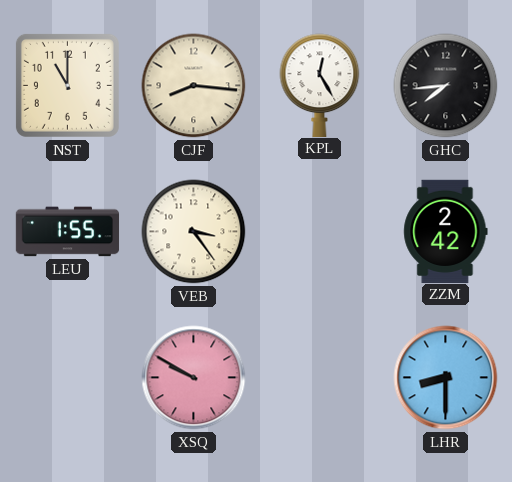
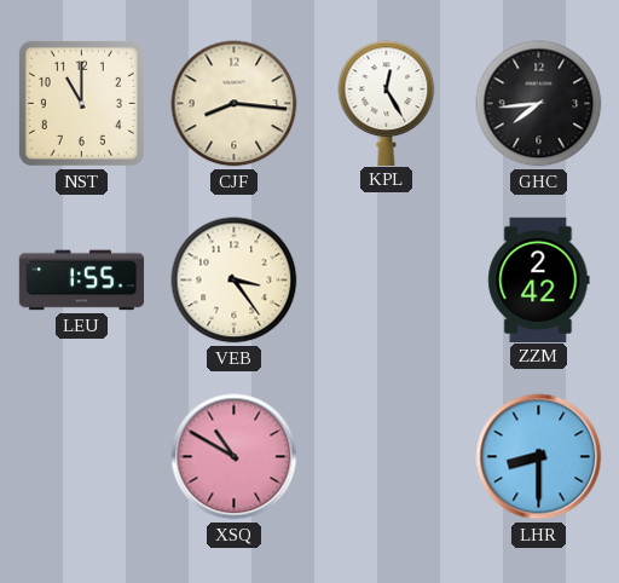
XSQ: 9:50 -> 10:50 (235, 457)
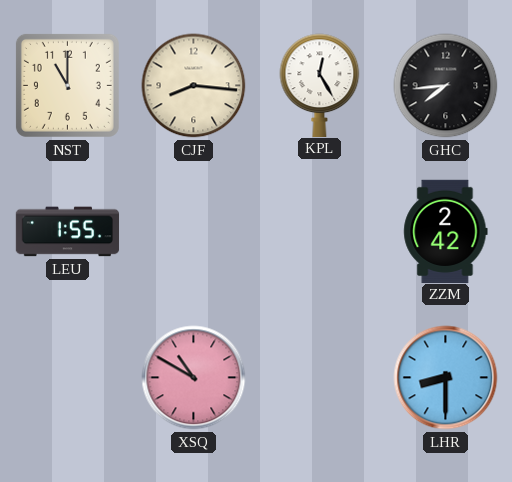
VEB: 3:24 -> none (235, 281)
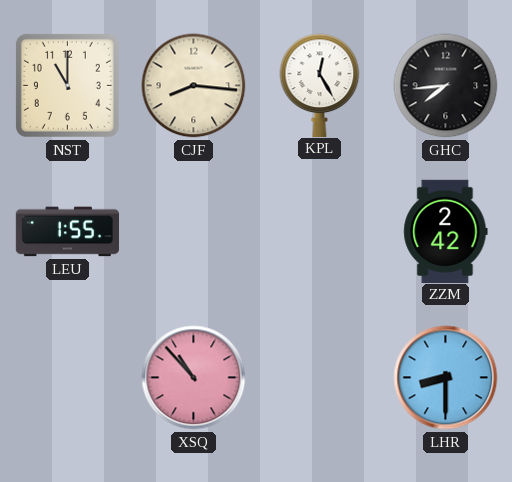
XSQ: 10:50 -> 10:53 (194, 378)
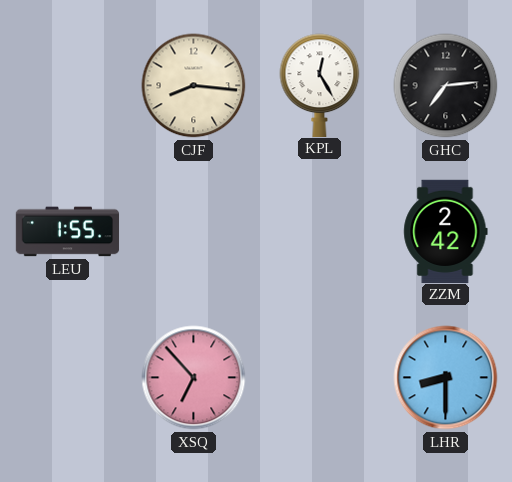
NST: 11:00 -> none (67, 85)
GHC: 7:44 -> 7:14 (446, 86)
XSQ: 10:53 -> 6:53 (194, 378)
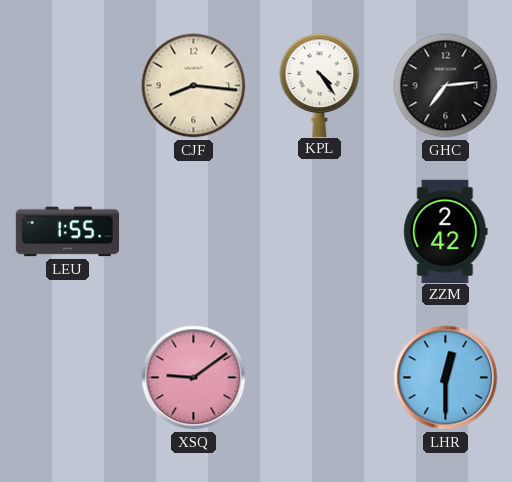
KPL: 12:25 -> 4:24 (320, 85)
XSQ: 6:53 -> 9:09 (194, 378)
LHR: 8:30 -> 12:30 (446, 378)
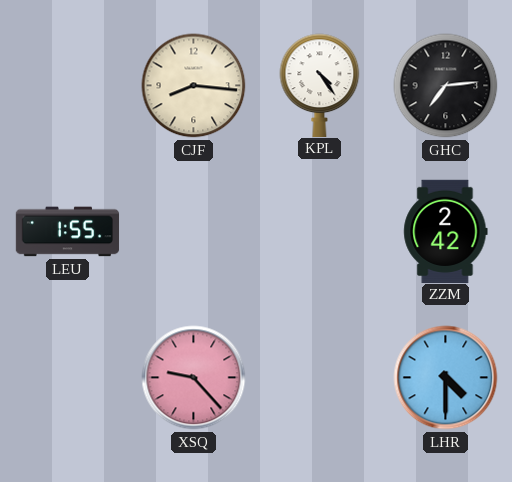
XSQ: 9:09 -> 9:23 (194, 378)
LHR: 12:30 -> 4:30 (446, 378)
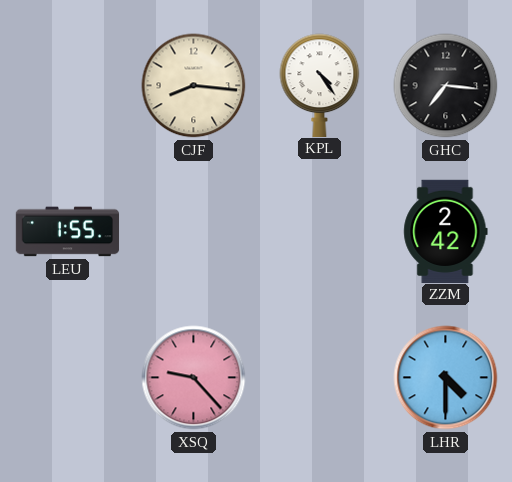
GHC: 7:14 -> 7:16 (446, 86)
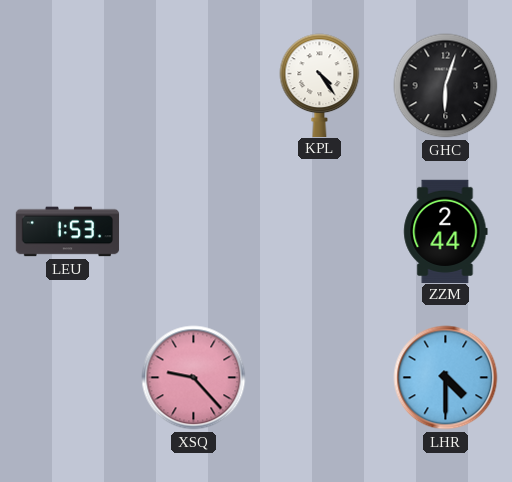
CJF: 8:16 -> none (194, 86)
GHC: 7:16 -> 6:03 (446, 86)
LEU: 1:55 -> 1:53 (68, 232)
ZZM: 2:42 -> 2:44 (446, 231)
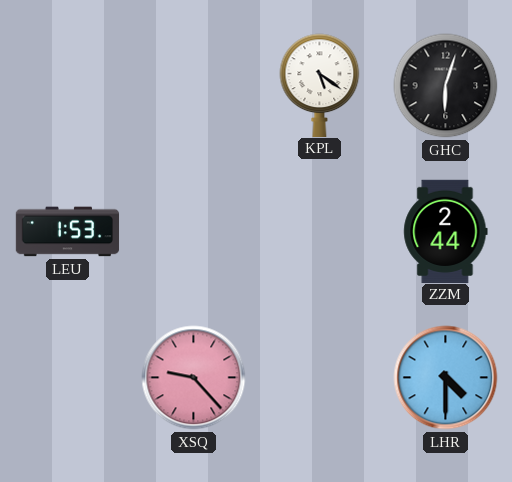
KPL: 4:24 -> 5:21 (320, 85)
